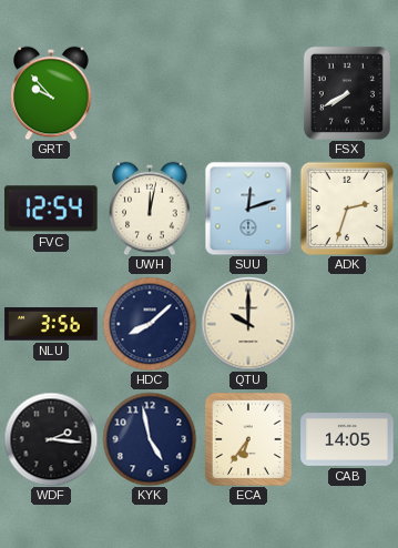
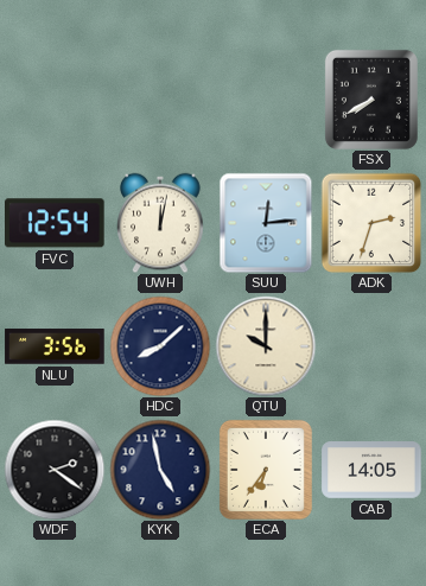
GRT: 9:53 -> none (51, 93)
SUU: 12:12 -> 12:14 (266, 223)
WDF: 2:16 -> 2:21 (55, 470)
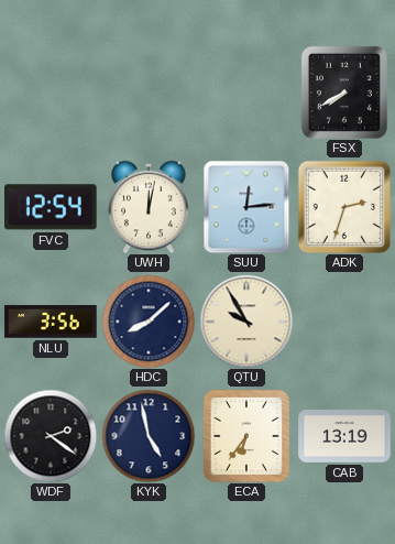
QTU: 10:00 -> 9:55 (246, 322)
CAB: 14:05 -> 13:19 (344, 436)
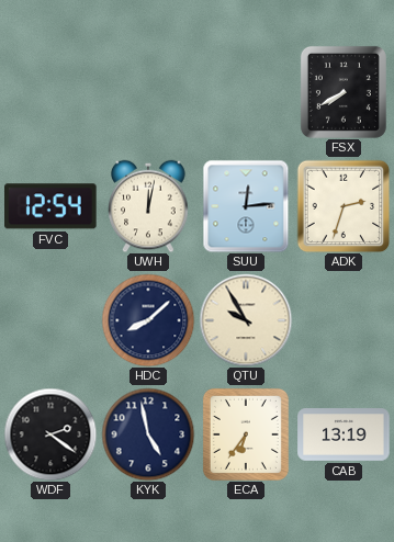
NLU: 3:56 -> none (51, 322)
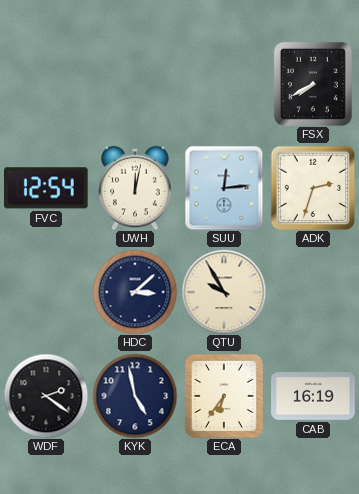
HDC: 8:08 -> 3:08 (135, 292)
CAB: 13:19 -> 16:19 (313, 396)
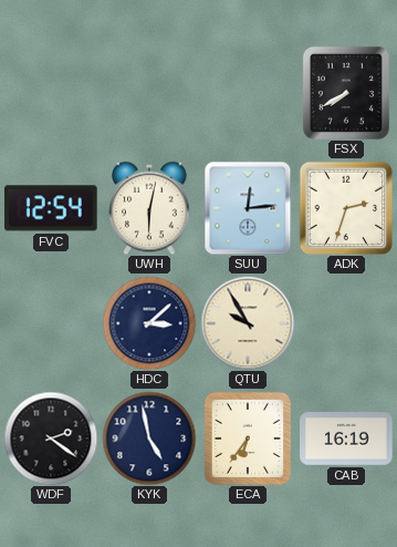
UWH: 12:02 -> 6:02 (149, 208)
